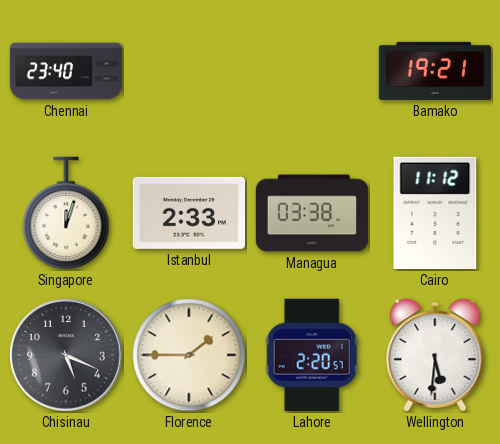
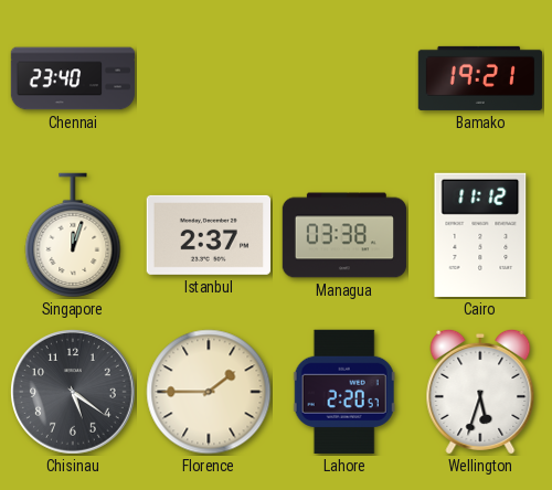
Istanbul: 2:33 -> 2:37 (208, 235)
Chisinau: 5:19 -> 5:21 (74, 393)
Wellington: 5:31 -> 5:33 (480, 392)
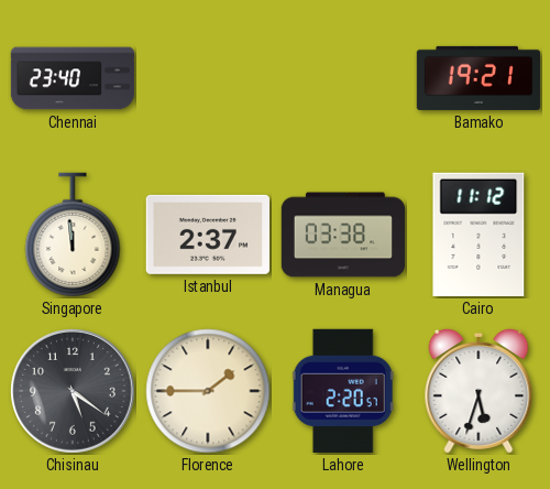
Singapore: 12:03 -> 11:59 (73, 235)
